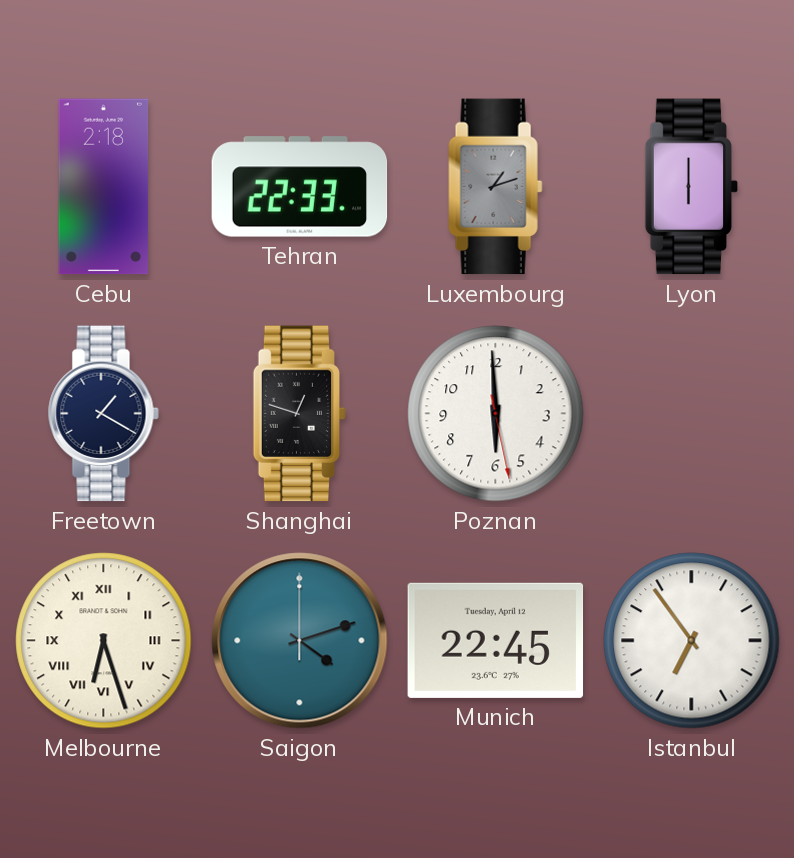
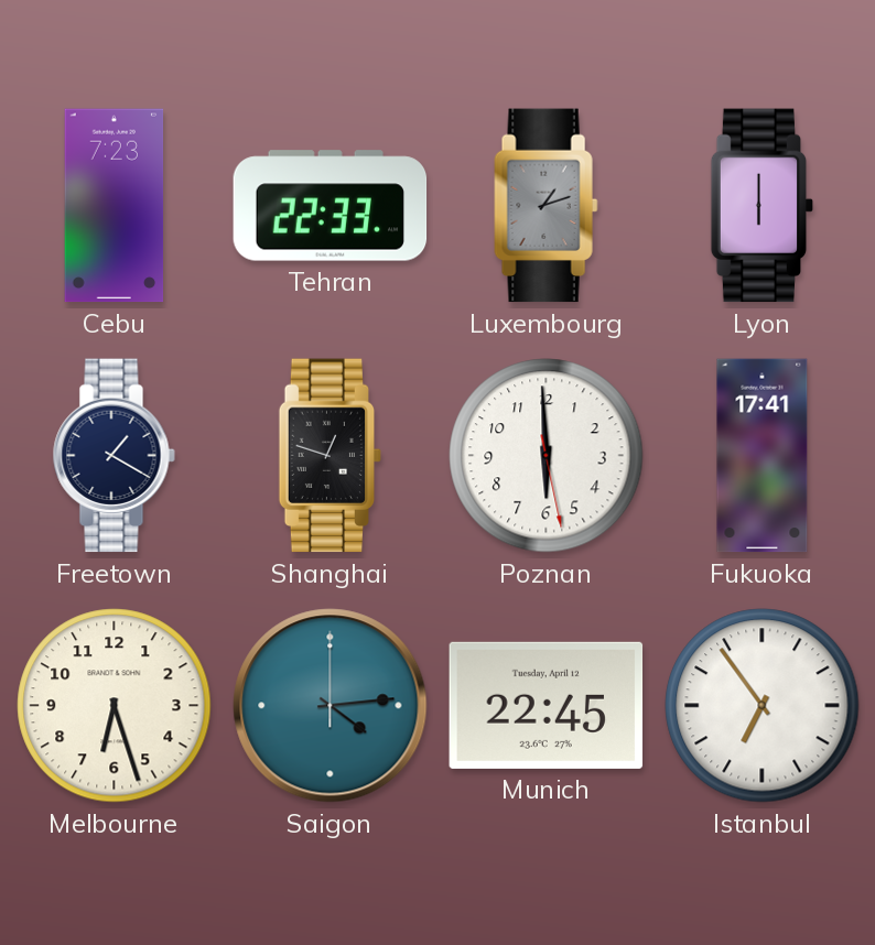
Cebu: 2:18 -> 7:23 (115, 206)
Fukuoka: none -> 17:41 (763, 456)
Melbourne numerals: Roman -> Arabic (115, 706)
Saigon: 4:12 -> 4:14 (331, 706)
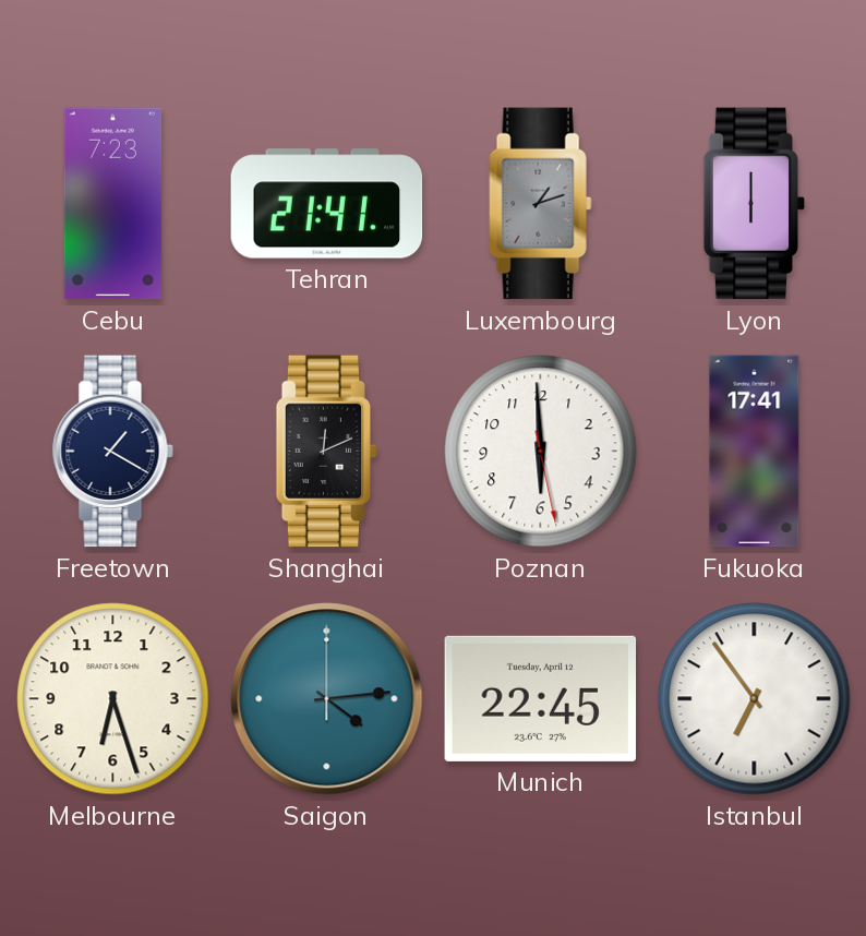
Tehran: 22:33 -> 21:41 (327, 204)
Shanghai: 12:48 -> 12:11 (327, 452)
